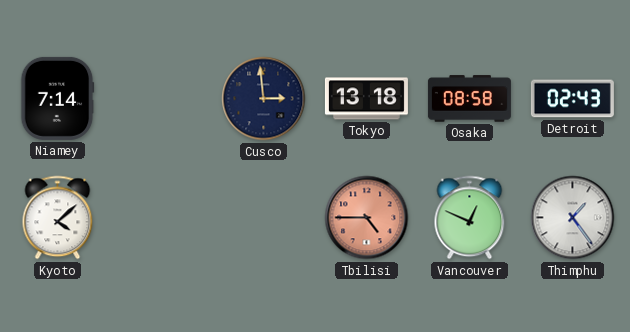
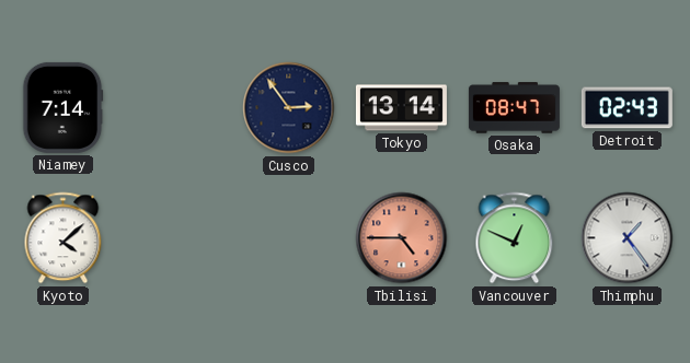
Cusco: 2:59 -> 2:54 (289, 108)
Tokyo: 13:18 -> 13:14 (401, 108)
Osaka: 08:58 -> 08:47 (514, 108)
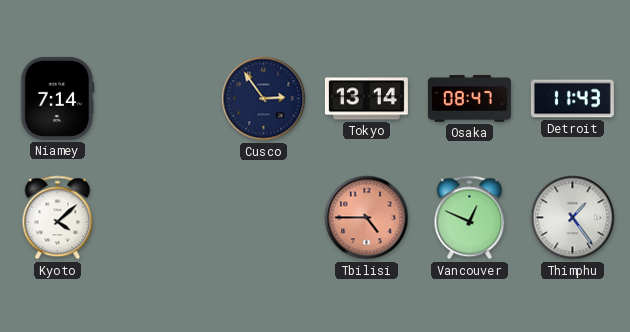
Detroit: 02:43 -> 11:43 (572, 99)
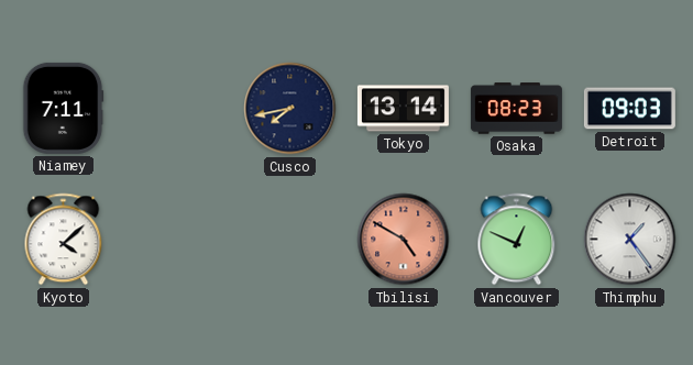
Niamey: 7:14 -> 7:11 (63, 108)
Cusco: 2:54 -> 7:43 (290, 109)
Osaka: 08:47 -> 08:23 (516, 109)
Detroit: 11:43 -> 09:03 (629, 109)
Tbilisi: 4:45 -> 4:50 (404, 240)
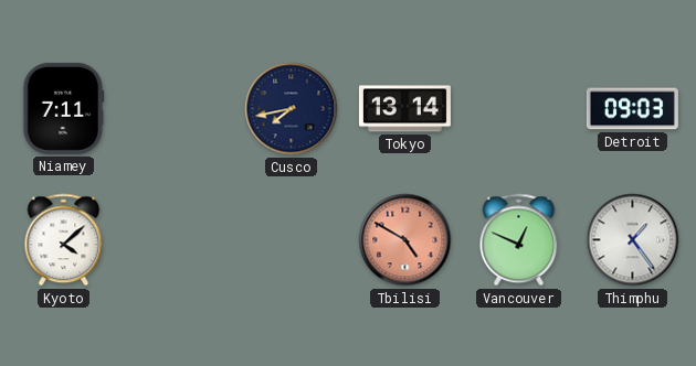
Osaka: 08:23 -> none (516, 109)
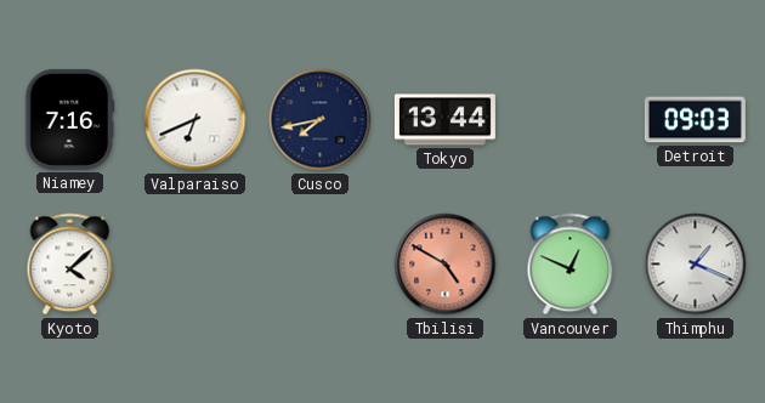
Niamey: 7:11 -> 7:16 (69, 119)
Valparaiso: none -> 6:41 (195, 120)
Tokyo: 13:14 -> 13:44 (444, 120)
Thimphu: 1:24 -> 1:19 (696, 265)
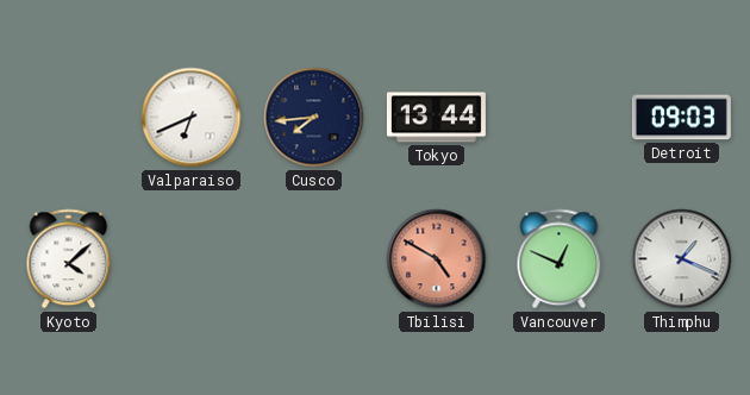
Niamey: 7:16 -> none (69, 119)
Cusco: 7:43 -> 7:44 (314, 118)
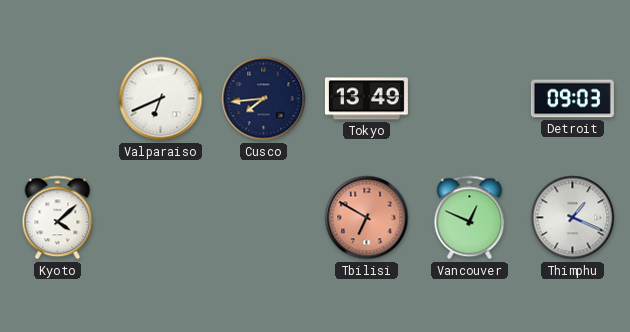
Tokyo: 13:44 -> 13:49 (366, 99)
Tbilisi: 4:50 -> 6:50 (367, 218)
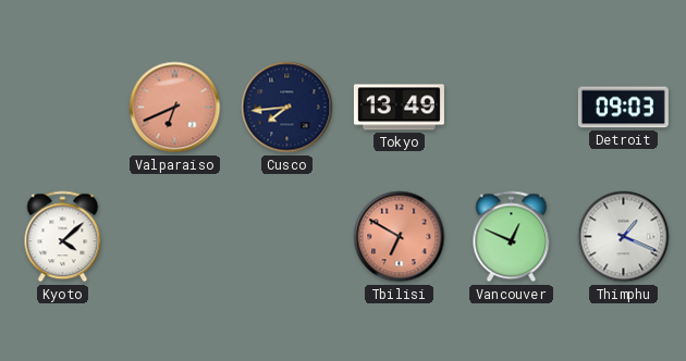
Valparaiso dial: white -> salmon (175, 108)
